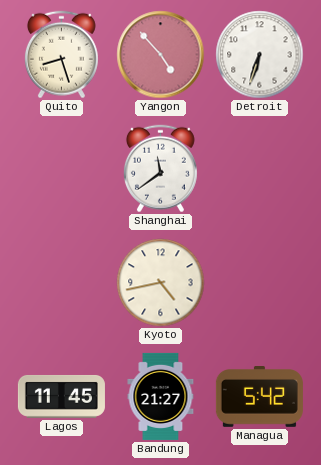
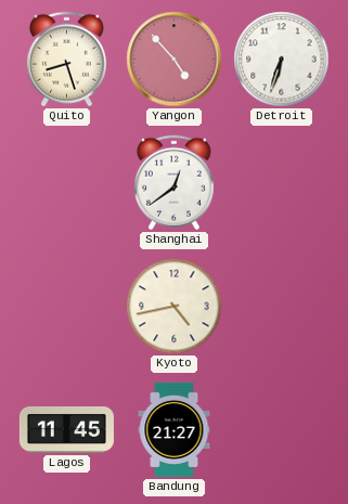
Shanghai: 11:39 -> 12:39 (173, 183)
Managua: 5:42 -> none (259, 397)
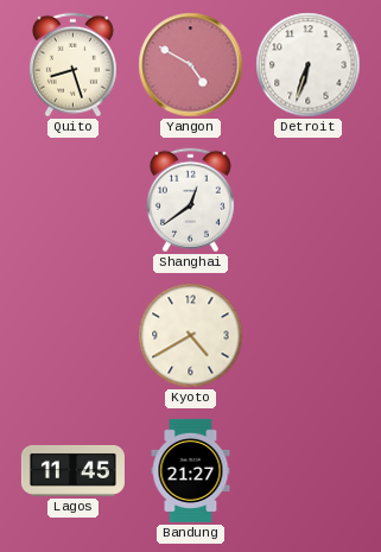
Yangon: 4:53 -> 4:50 (191, 65)
Kyoto: 4:43 -> 4:40 (191, 336)
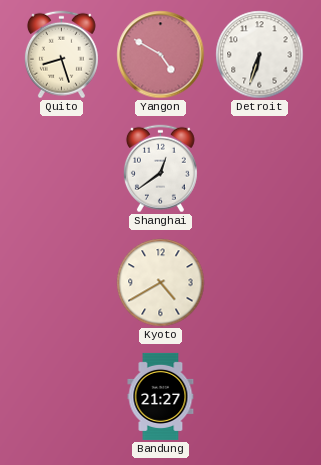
Lagos: 11:45 -> none (72, 470)
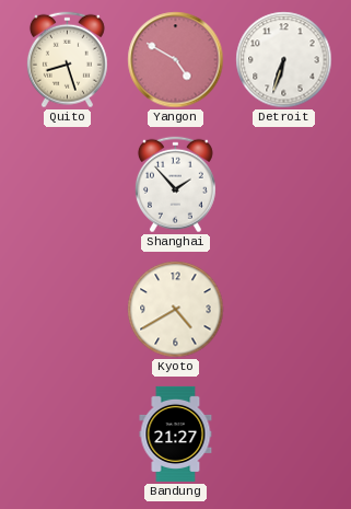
Shanghai: 12:39 -> 1:53 (175, 185)
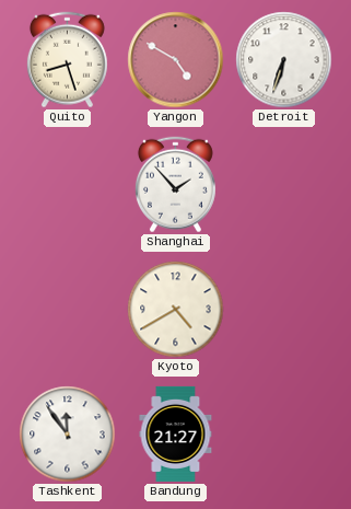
Tashkent: none -> 11:54 (68, 435)
